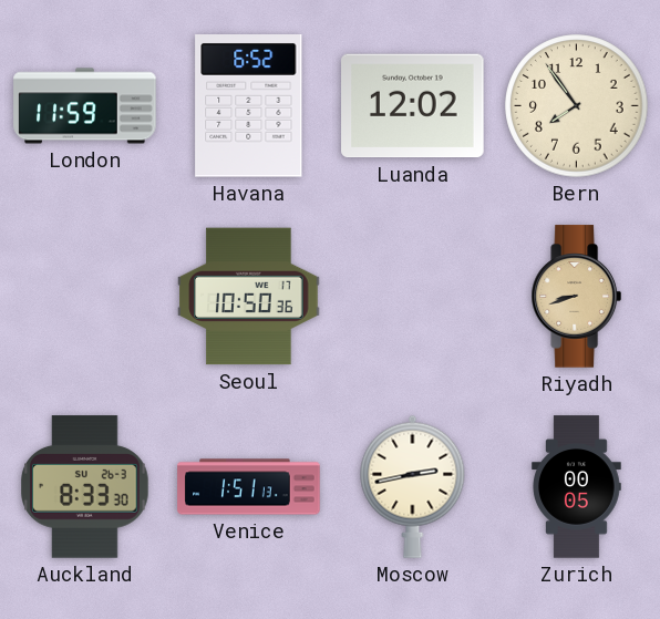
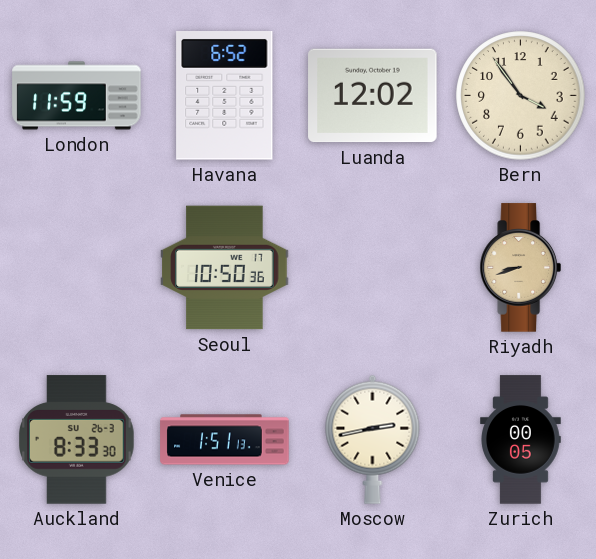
Bern: 7:54 -> 3:54 (521, 96)
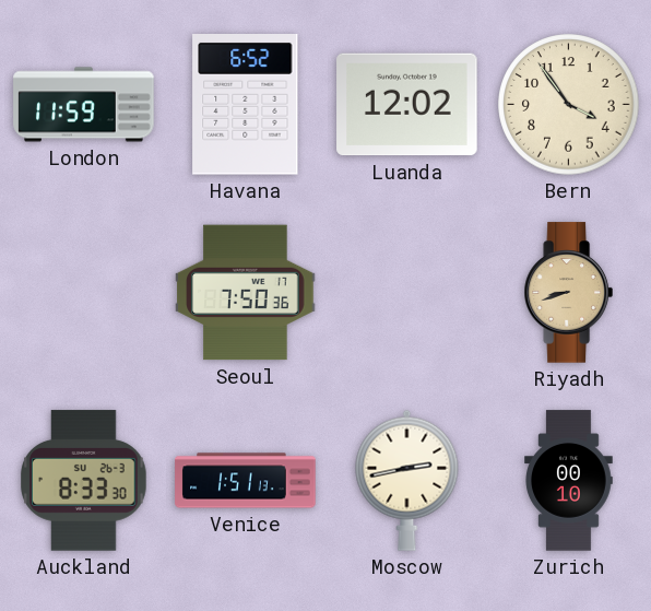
Seoul: 10:50 -> 7:50 (246, 293)
Zurich: 00:05 -> 00:10 (569, 481)
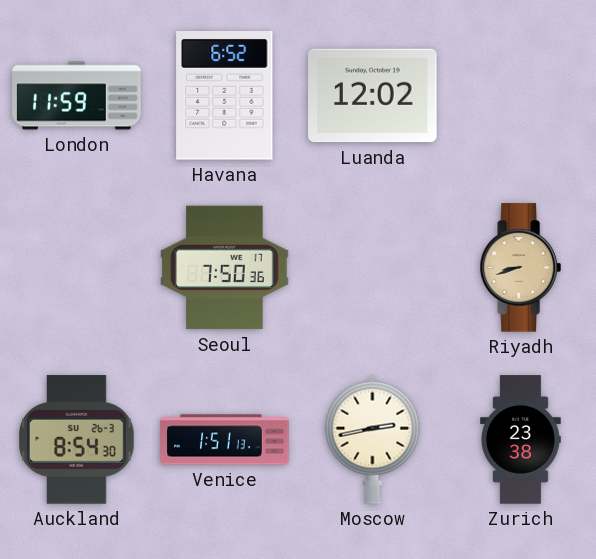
Bern: 3:54 -> none (569, 105)
Auckland: 8:33 -> 8:54 (77, 440)
Zurich: 00:10 -> 23:38 (521, 440)
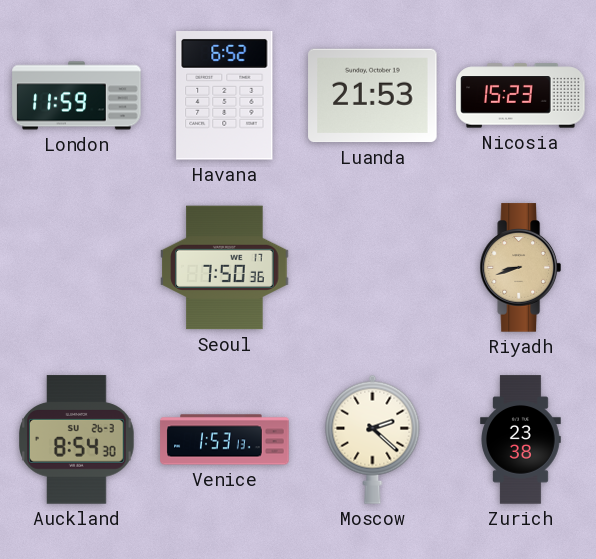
Luanda: 12:02 -> 21:53 (373, 96)
Nicosia: none -> 15:23 (521, 96)
Venice: 1:51 -> 1:53 (225, 440)
Moscow: 2:43 -> 2:22 (373, 439)
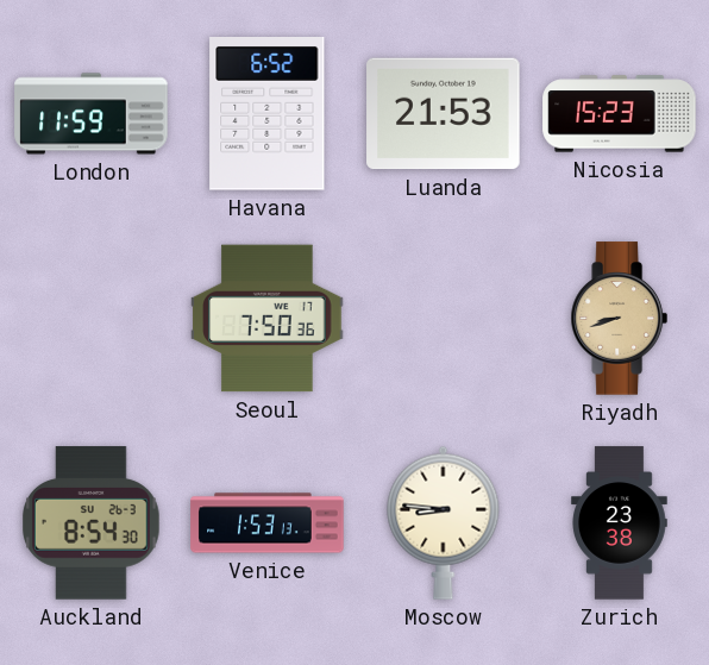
Moscow: 2:22 -> 8:46 (444, 522)
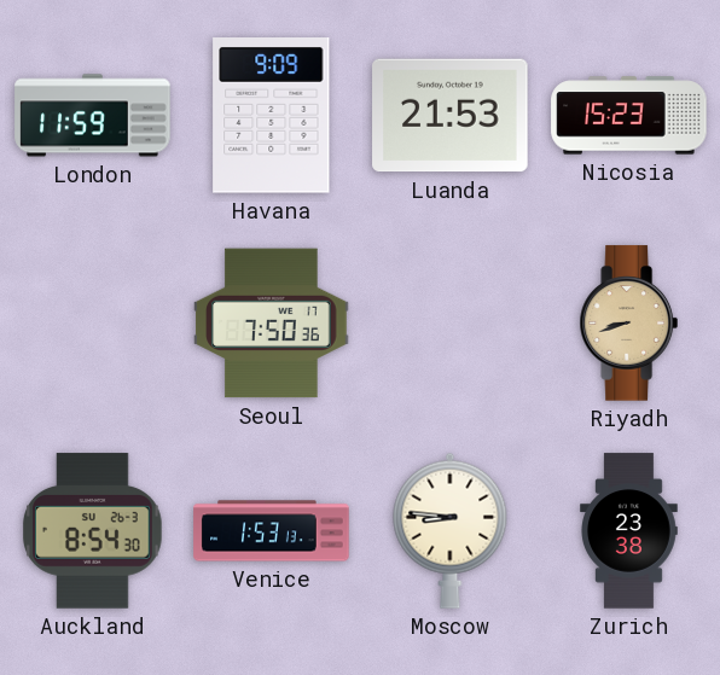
Havana: 6:52 -> 9:09 (272, 116)
